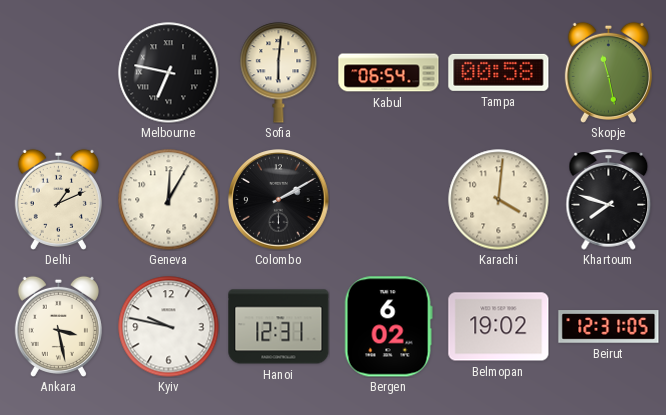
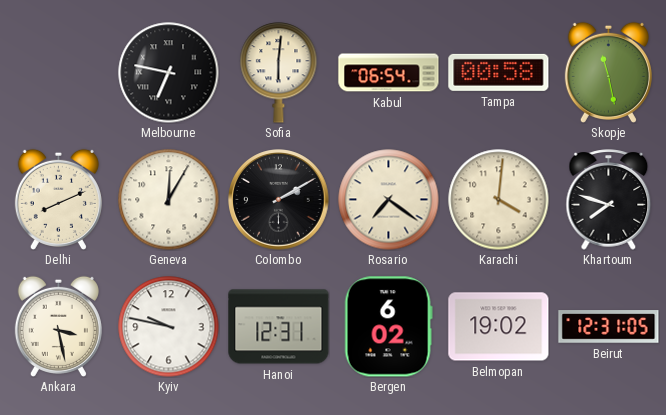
Delhi: 1:11 -> 8:11 (58, 199)
Rosario: none -> 7:21 (389, 200)
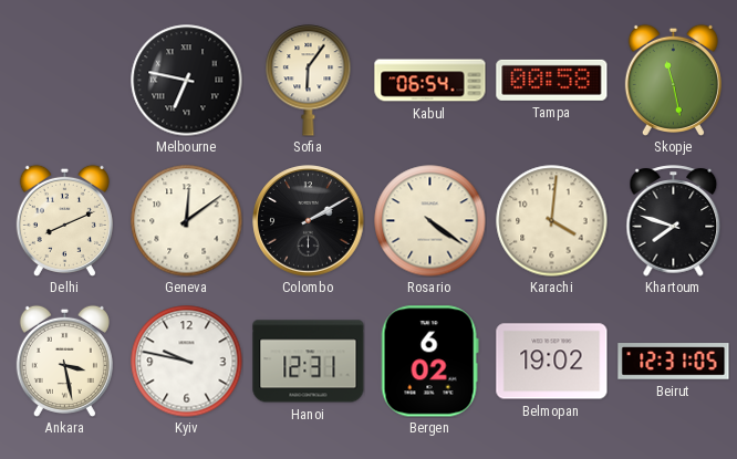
Sofia: 6:01 -> 6:06 (309, 81)
Geneva: 12:05 -> 12:09 (187, 221)
Rosario: 7:21 -> 4:21 (430, 221)
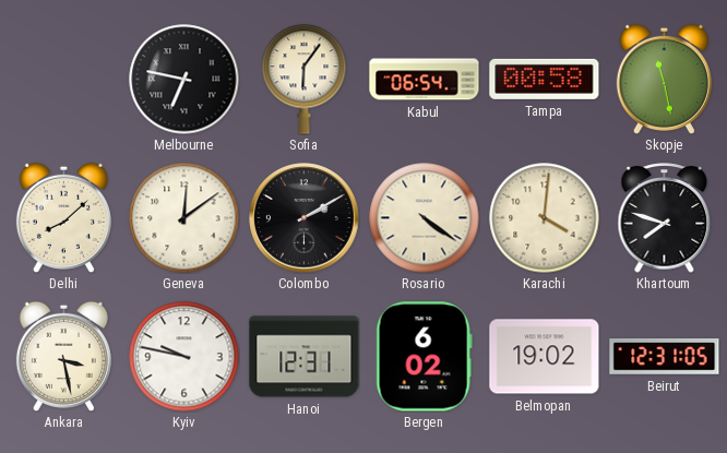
Delhi: 8:11 -> 8:08 (63, 217)
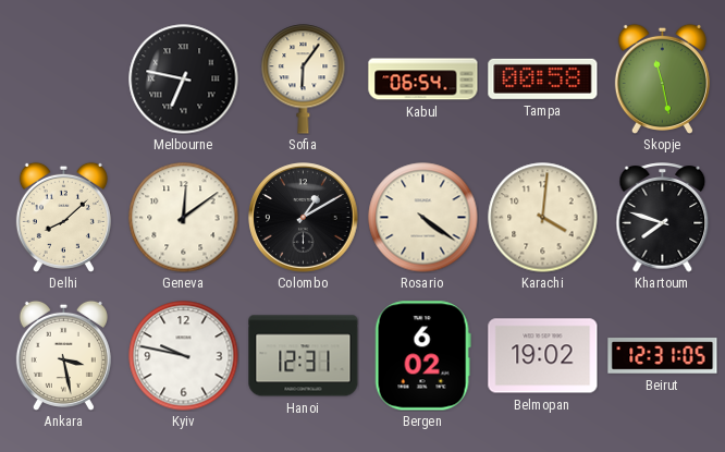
Colombo: 2:10 -> 1:10 (304, 218)
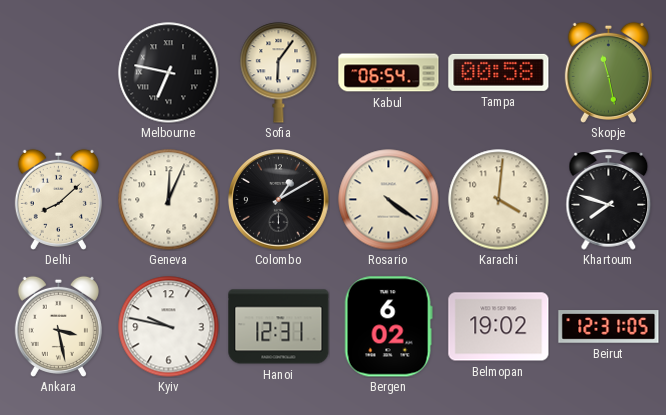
Geneva: 12:09 -> 12:04 (169, 200)
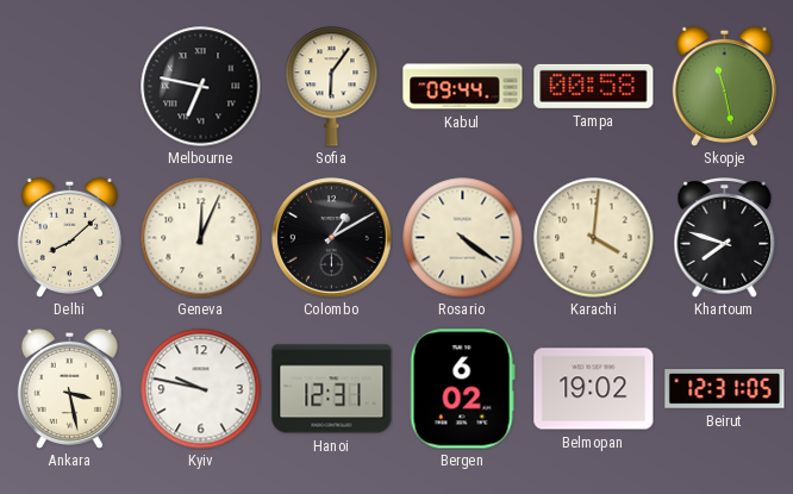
Kabul: 06:54 -> 09:44 (463, 87)
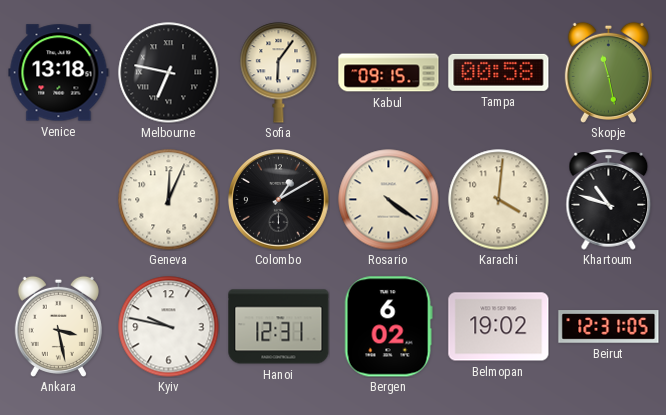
Venice: none -> 13:18 (59, 73)
Kabul: 09:44 -> 09:15 (389, 73)
Delhi: 8:08 -> none (69, 237)
Khartoum: 7:48 -> 10:48 (609, 200)
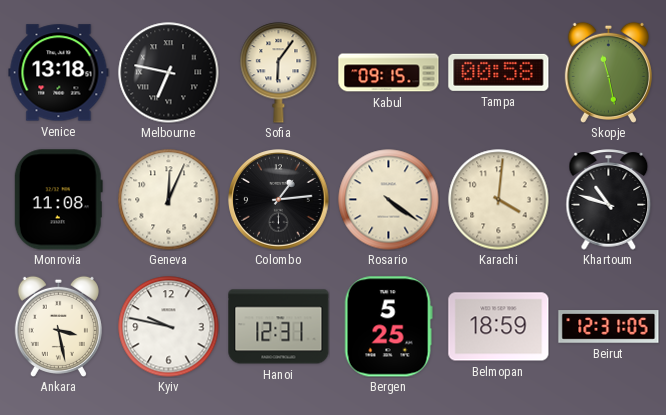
Monrovia: none -> 11:08 (58, 200)
Colombo: 1:10 -> 1:14 (279, 200)
Bergen: 6:02 -> 5:25 (388, 327)
Belmopan: 19:02 -> 18:59 (499, 327)
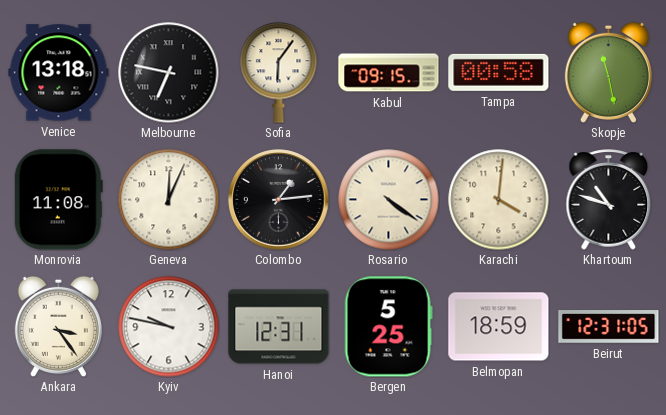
Ankara: 3:28 -> 3:24 (58, 326)
